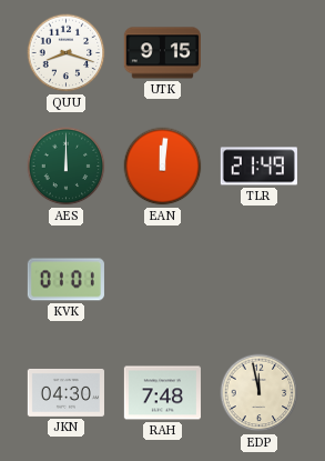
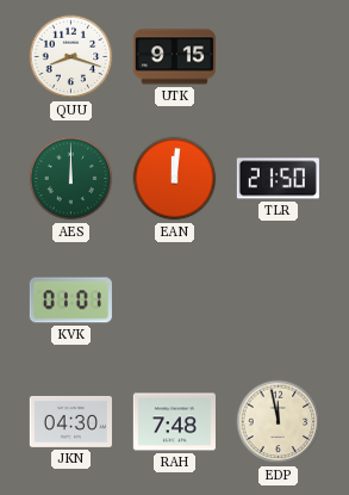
TLR: 21:49 -> 21:50 (278, 179)
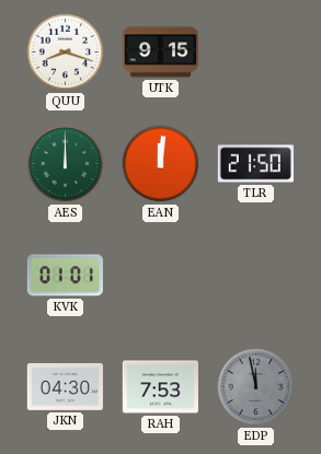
RAH: 7:48 -> 7:53 (160, 387)
EDP dial: cream -> grey (256, 387)
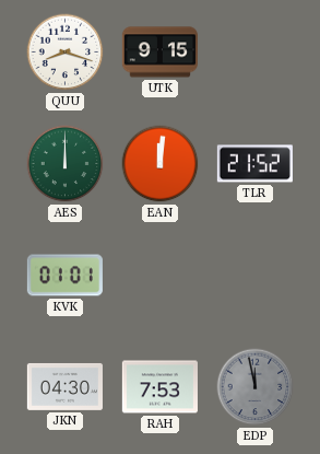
TLR: 21:50 -> 21:52 (254, 164)
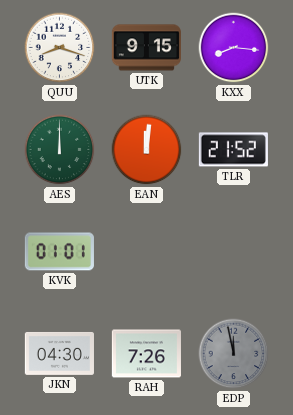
KXX: none -> 8:16 (234, 48)
RAH: 7:53 -> 7:26 (146, 354)
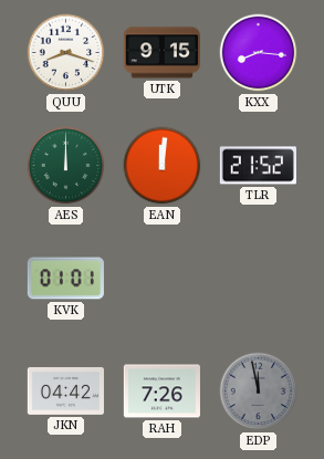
JKN: 04:30 -> 04:42 (65, 390)
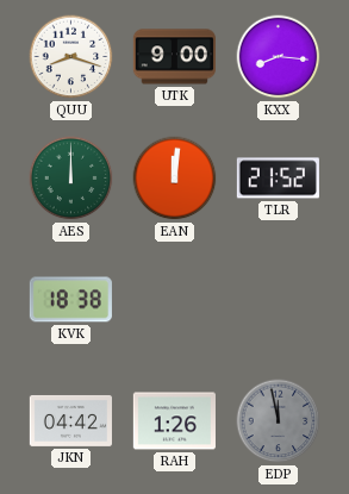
UTK: 9:15 -> 9:00 (174, 57)
KVK: 01:01 -> 18:38 (70, 300)
RAH: 7:26 -> 1:26 (174, 421)
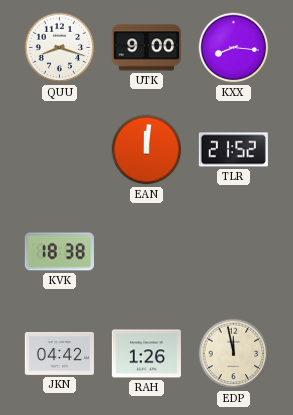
AES: 12:00 -> none (71, 179)
EDP dial: grey -> cream (234, 354)
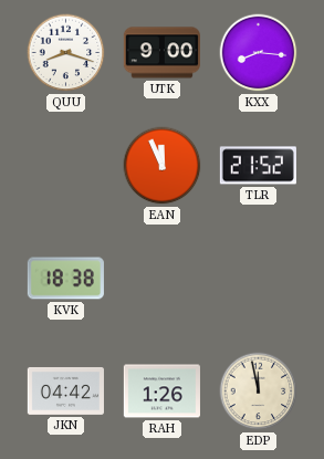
EAN: 12:01 -> 11:56 (163, 166)
